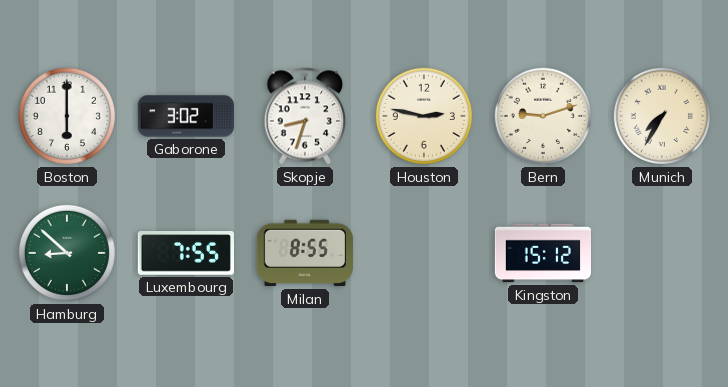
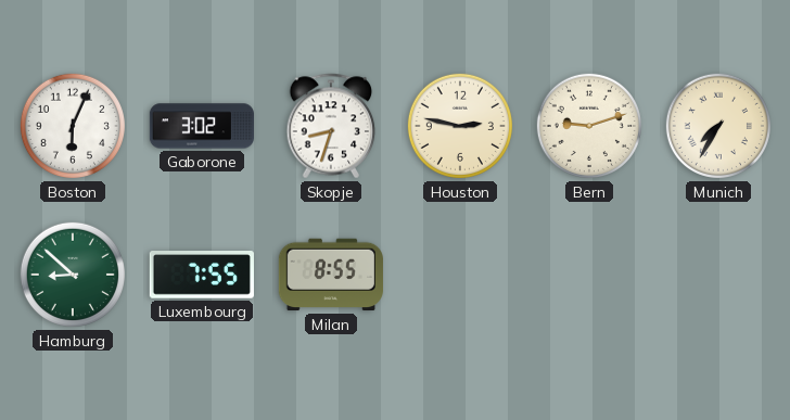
Boston: 6:00 -> 6:04 (73, 126)
Kingston: 15:12 -> none (542, 253)
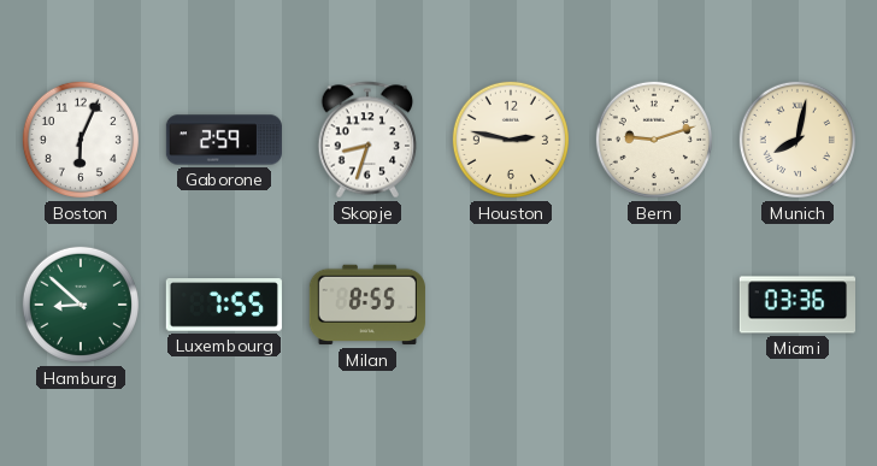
Gaborone: 3:02 -> 2:59 (223, 140)
Munich: 7:35 -> 8:02 (797, 140)
Miami: none -> 03:36 (796, 305)
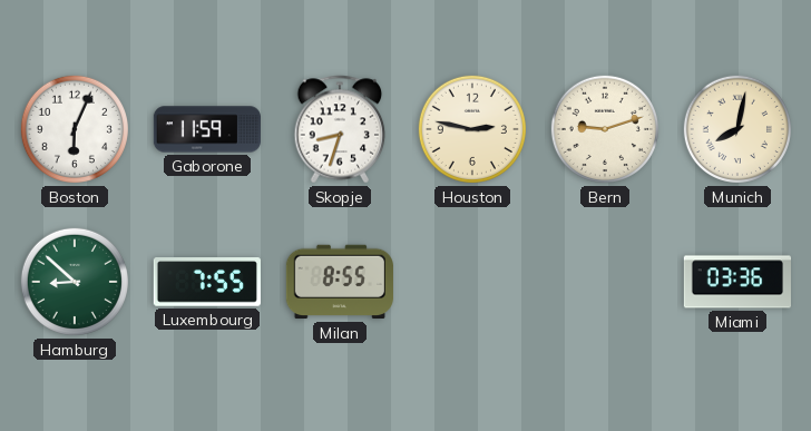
Gaborone: 2:59 -> 11:59 (206, 129)
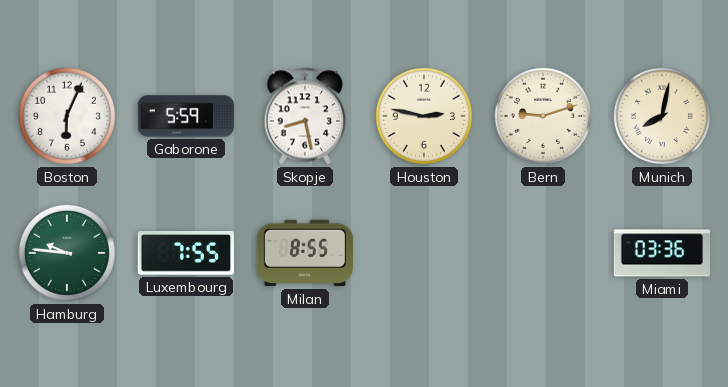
Gaborone: 11:59 -> 5:59 (185, 116)
Skopje: 8:33 -> 8:28 (305, 116)
Hamburg: 8:52 -> 9:46 (67, 253)
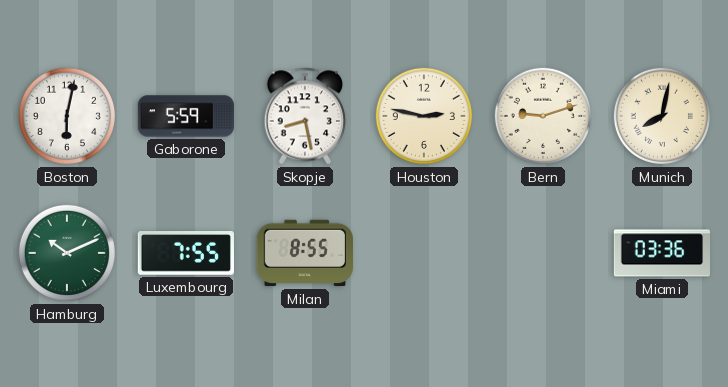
Boston: 6:04 -> 6:02 (67, 116)
Hamburg: 9:46 -> 10:11 (67, 253)
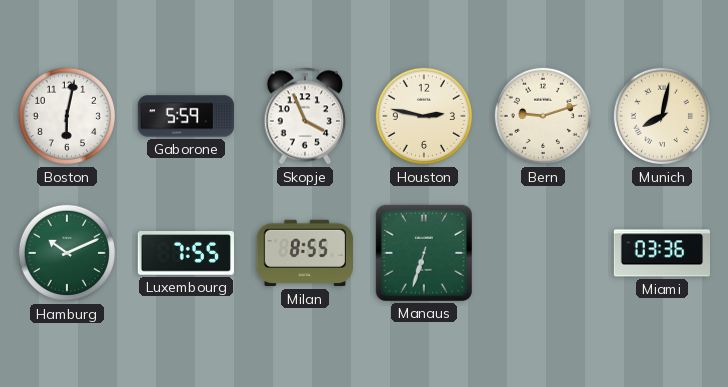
Skopje: 8:28 -> 3:56 (305, 116)
Manaus: none -> 6:33 (424, 253)
